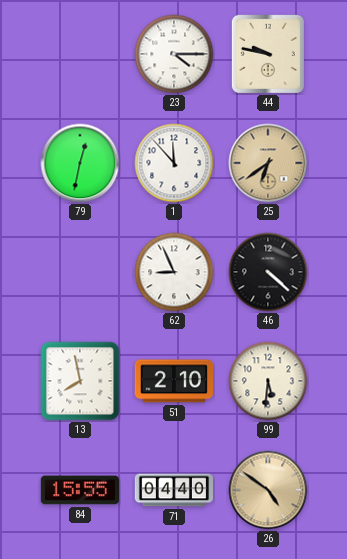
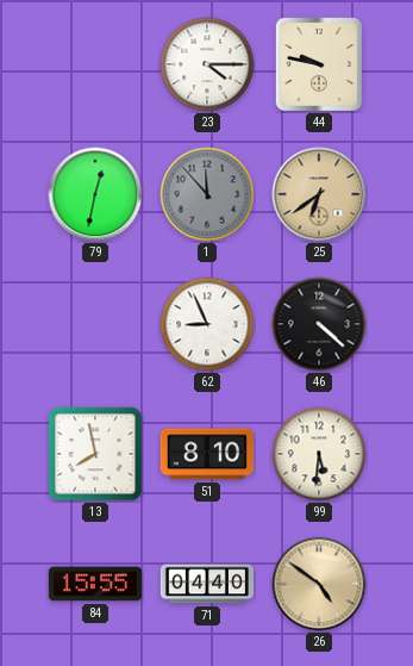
1 dial: white -> grey (207, 194)
51: 2:10 -> 8:10 (206, 454)
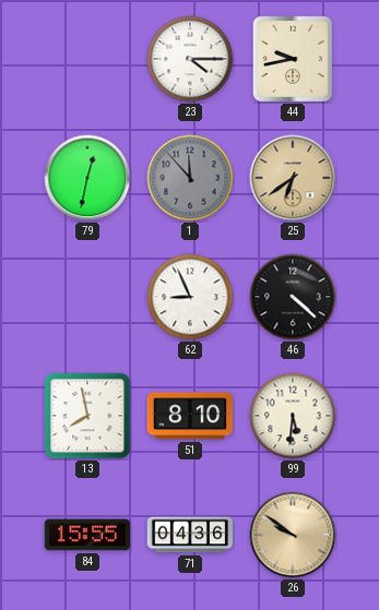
44: 9:47 -> 9:43 (293, 59)
71: 04:40 -> 04:36 (189, 535)
26: 4:51 -> 9:51 (293, 535)
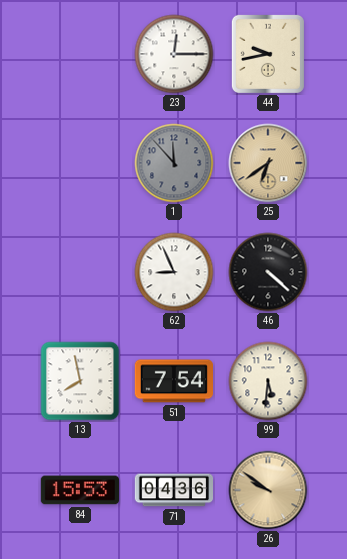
23: 4:15 -> 12:15 (174, 54)
79: 12:32 -> none (87, 178)
51: 8:10 -> 7:54 (173, 381)
84: 15:55 -> 15:53 (79, 490)
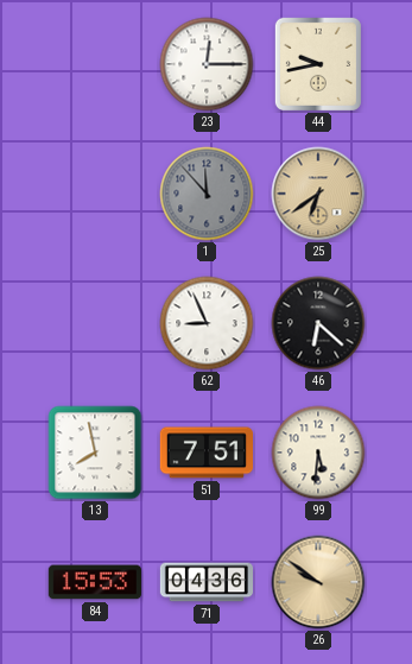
46: 4:22 -> 6:22 (318, 323)
51: 7:54 -> 7:51 (205, 453)
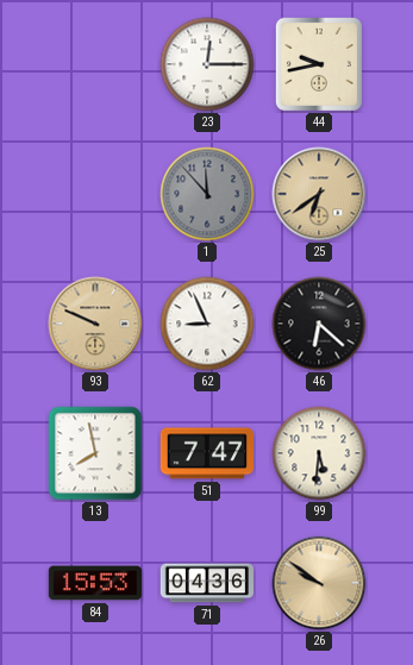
93: none -> 9:49 (95, 324)
51: 7:51 -> 7:47 (206, 453)
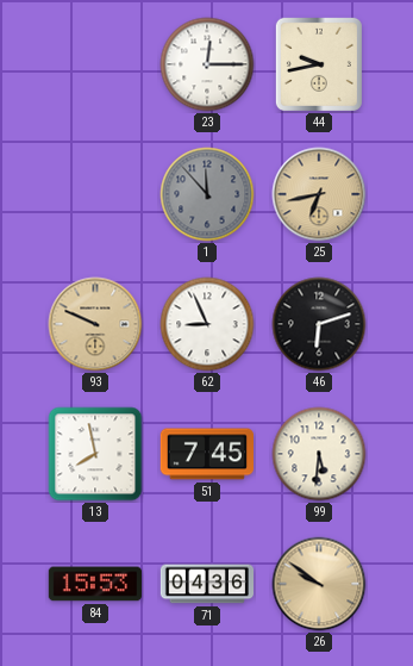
25: 6:39 -> 6:43 (319, 194)
46: 6:22 -> 6:12 (319, 324)
51: 7:47 -> 7:45 (206, 454)
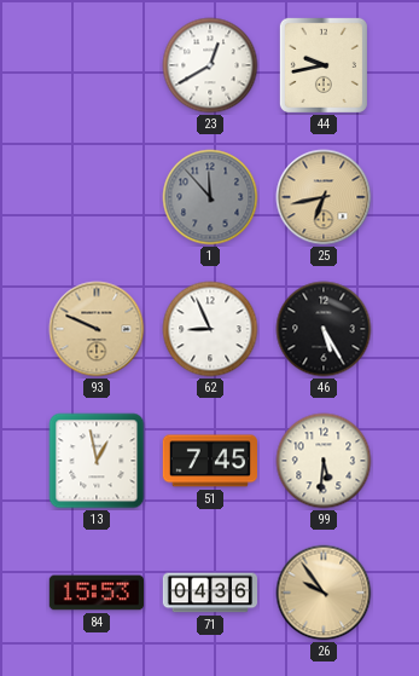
23: 12:15 -> 12:40 (210, 65)
46: 6:12 -> 5:25 (324, 329)
13: 7:58 -> 12:58 (97, 461)
26: 9:51 -> 9:54 (324, 593)
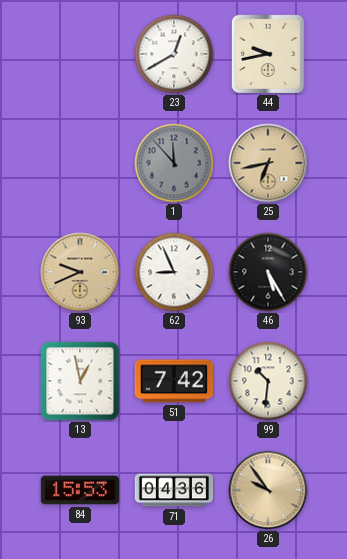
93: 9:49 -> 9:41 (80, 272)
51: 7:45 -> 7:42 (173, 381)
99: 5:31 -> 10:31 (268, 381)
